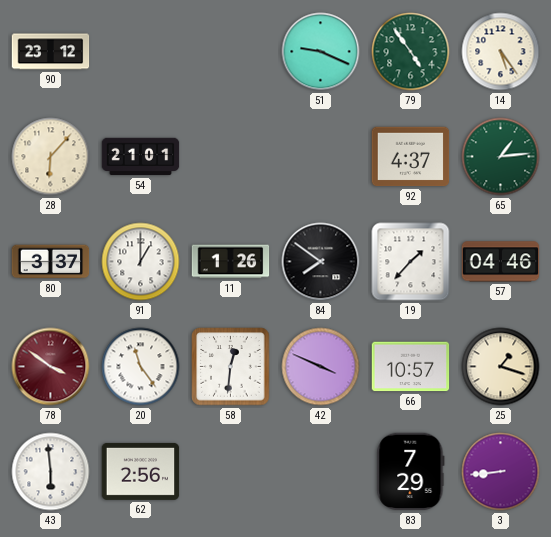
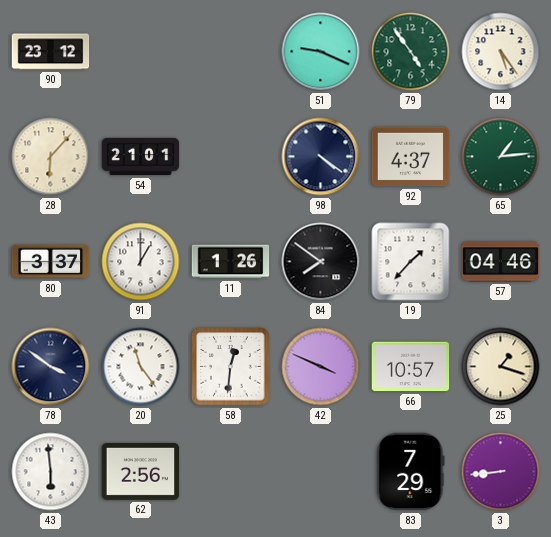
98: none -> 4:21 (321, 157)
78 dial: burgundy -> navy (51, 367)
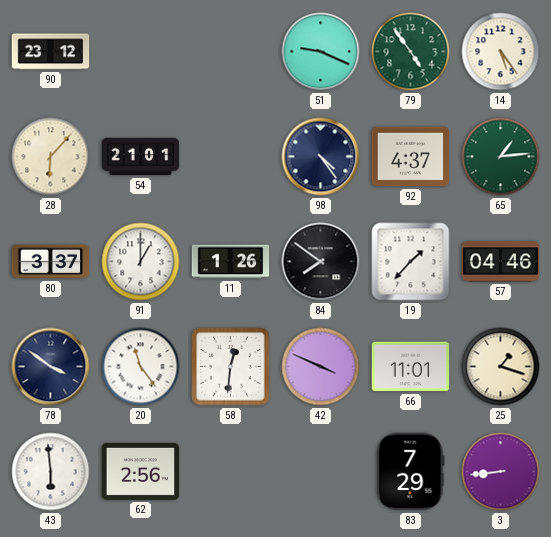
98: 4:21 -> 4:24 (321, 157)
66: 10:57 -> 11:01 (411, 367)
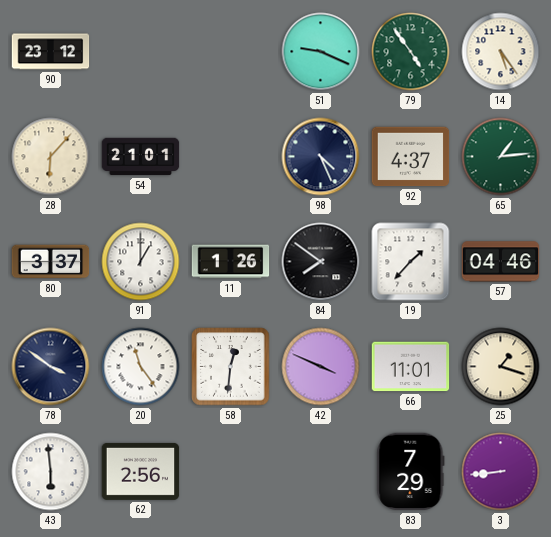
98: 4:24 -> 4:26 (321, 157)
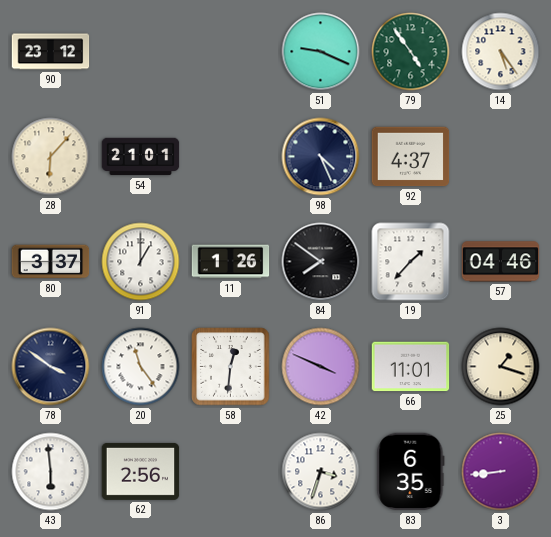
65: 1:14 -> none (501, 157)
86: none -> 3:33 (321, 472)
83: 7:29 -> 6:35 (411, 472)
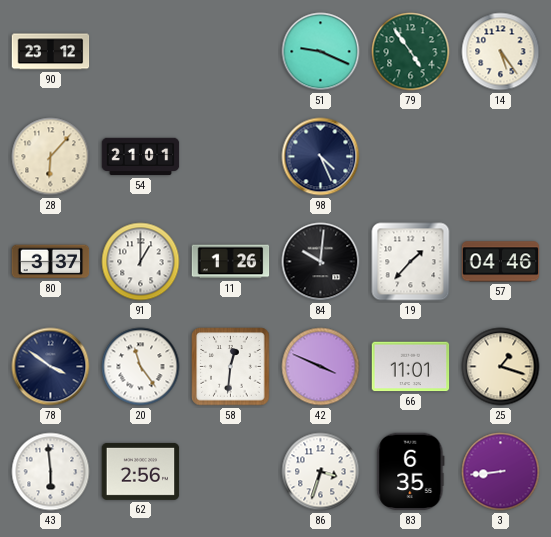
92: 4:37 -> none (411, 157)
84: 7:51 -> 10:01 (321, 262)
